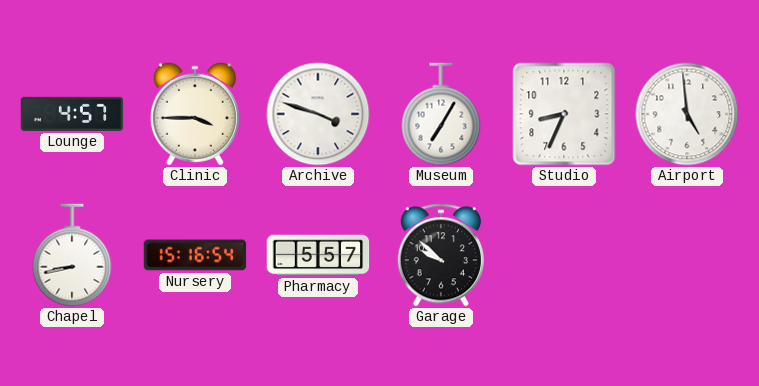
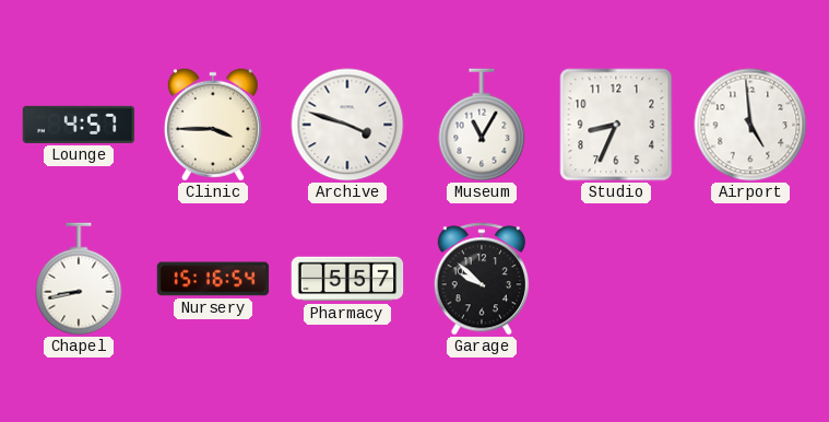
Museum: 7:05 -> 11:05 (482, 125)
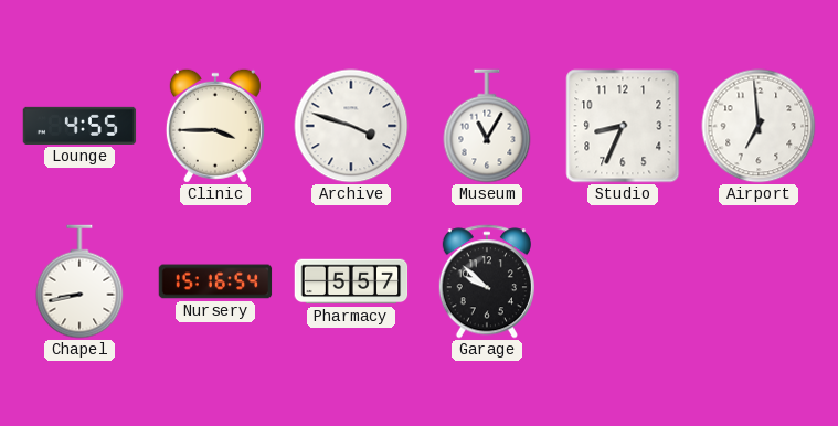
Lounge: 4:57 -> 4:55 (79, 126)
Airport: 4:59 -> 6:59 (759, 126)
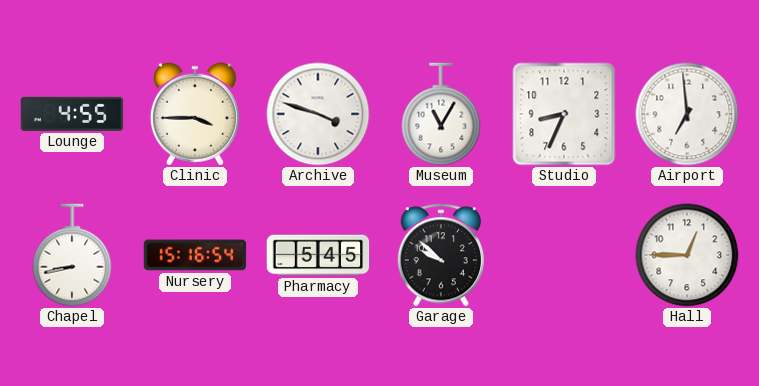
Pharmacy: 5:57 -> 5:45 (318, 255)
Hall: none -> 12:45 (687, 255)
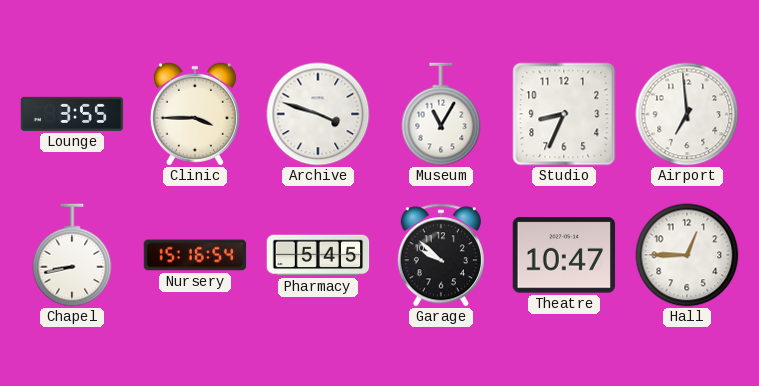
Lounge: 4:55 -> 3:55 (72, 114)
Theatre: none -> 10:47 (564, 255)
